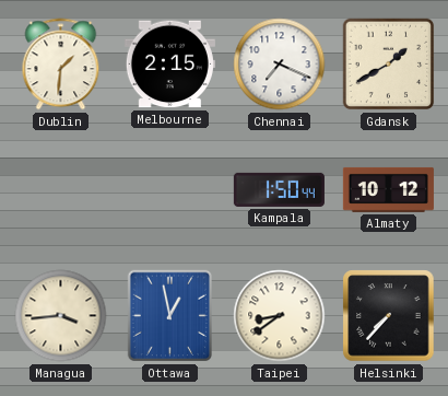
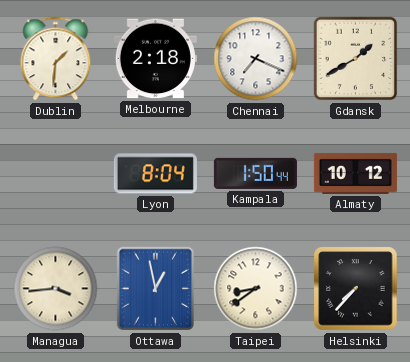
Melbourne: 2:15 -> 2:18 (155, 59)
Lyon: none -> 8:04 (155, 174)
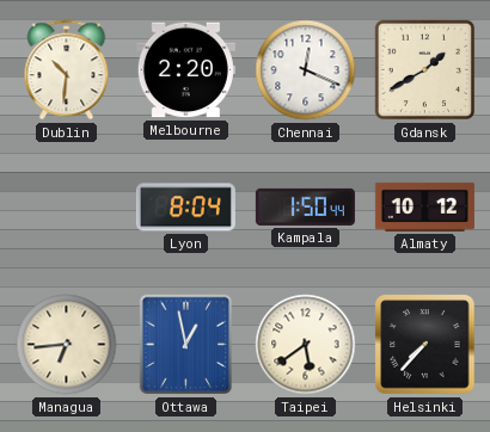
Dublin: 1:31 -> 10:31 (67, 70)
Melbourne: 2:18 -> 2:20 (185, 70)
Chennai: 7:19 -> 12:19 (306, 70)
Managua: 3:44 -> 6:44 (67, 345)
Taipei: 8:39 -> 5:39 (306, 345)
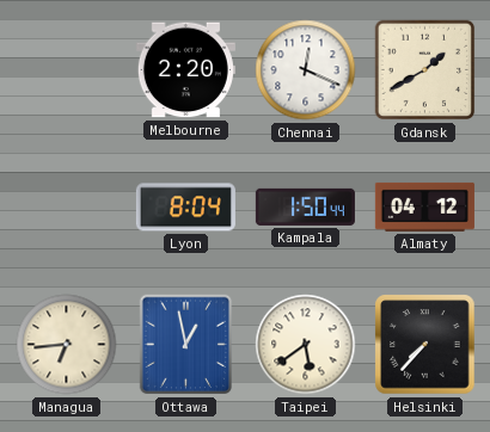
Dublin: 10:31 -> none (67, 70)
Almaty: 10:12 -> 04:12 (424, 206)
